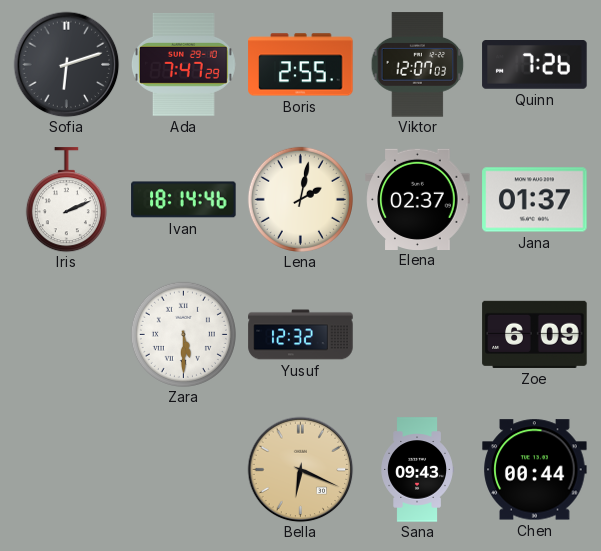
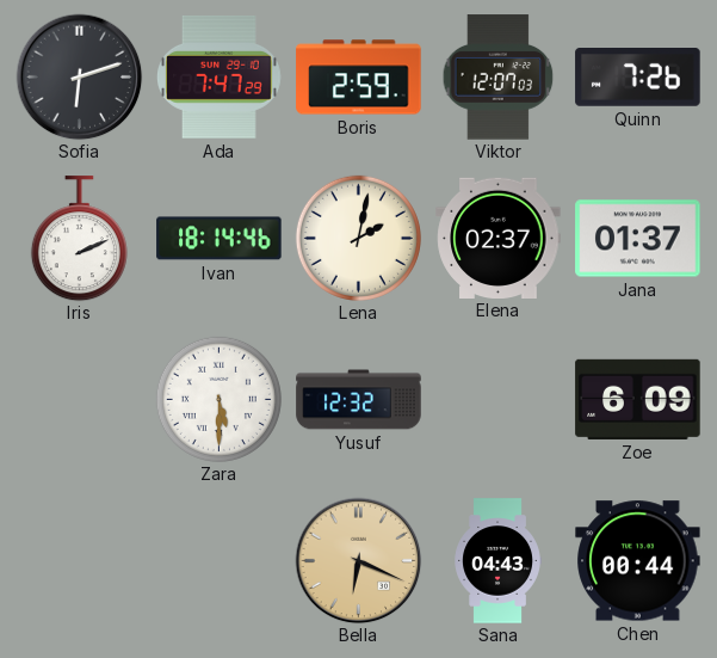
Boris: 2:55 -> 2:59 (359, 78)
Sana: 09:43 -> 04:43 (497, 561)
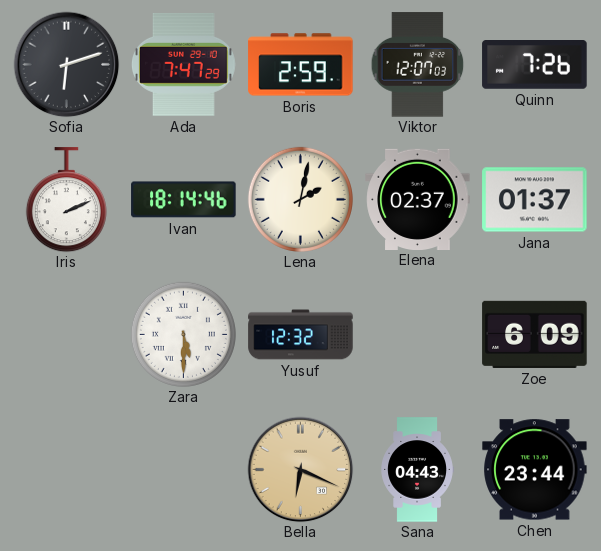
Chen: 00:44 -> 23:44 (535, 470)
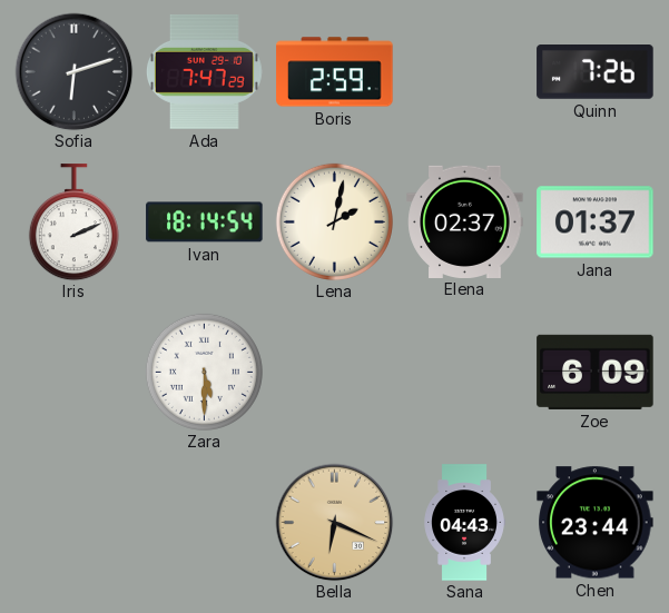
Viktor: 12:07 -> none (418, 65)
Ivan: 18:14:46 -> 18:14:54 (205, 223)
Yusuf: 12:32 -> none (301, 335)
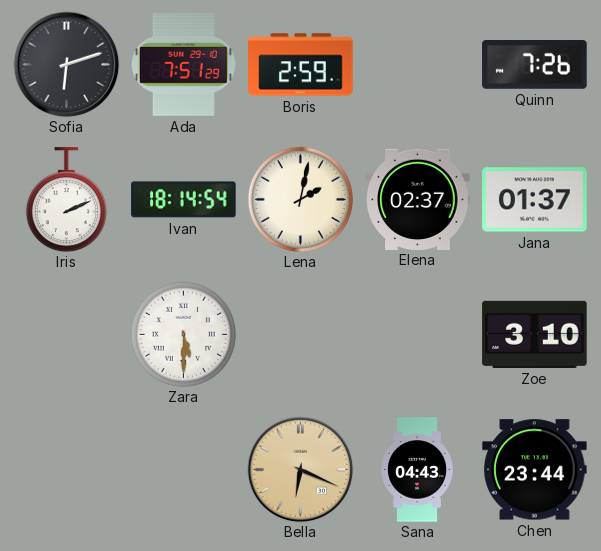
Ada: 7:47 -> 7:51 (184, 64)
Zoe: 6:09 -> 3:10 (535, 334)
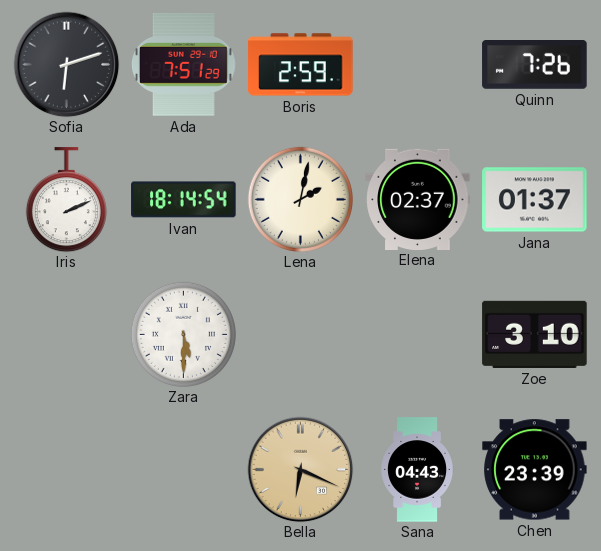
Chen: 23:44 -> 23:39 (535, 470)
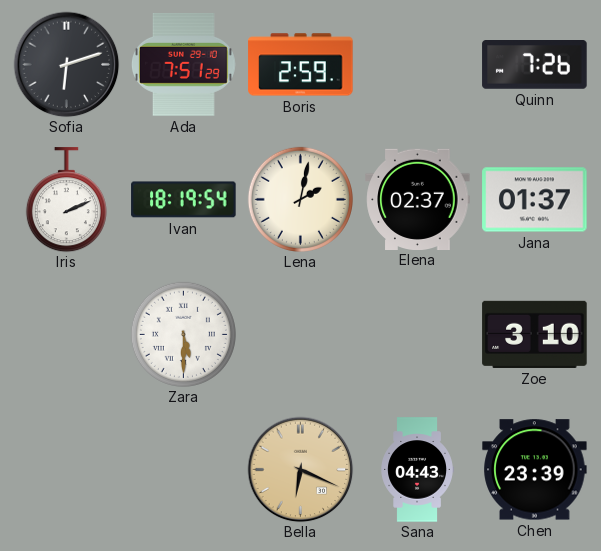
Ivan: 18:14 -> 18:19 (184, 200)
